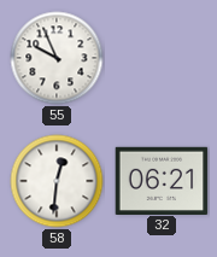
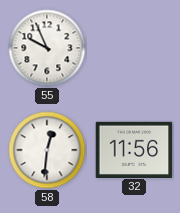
32: 06:21 -> 11:56 (134, 149)
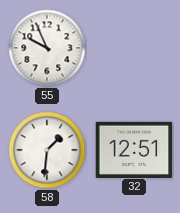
58: 12:31 -> 1:31 (47, 150)
32: 11:56 -> 12:51 (134, 149)
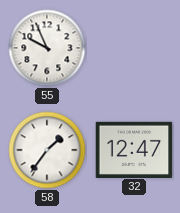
58: 1:31 -> 1:36 (47, 150)
32: 12:51 -> 12:47 (134, 149)
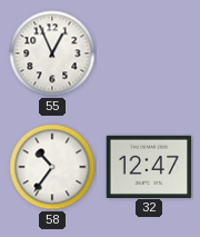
55: 9:56 -> 12:56 (52, 53)
58: 1:36 -> 10:36 (52, 167)
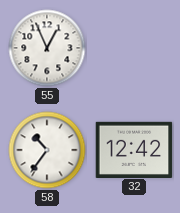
32: 12:47 -> 12:42 (134, 149)
